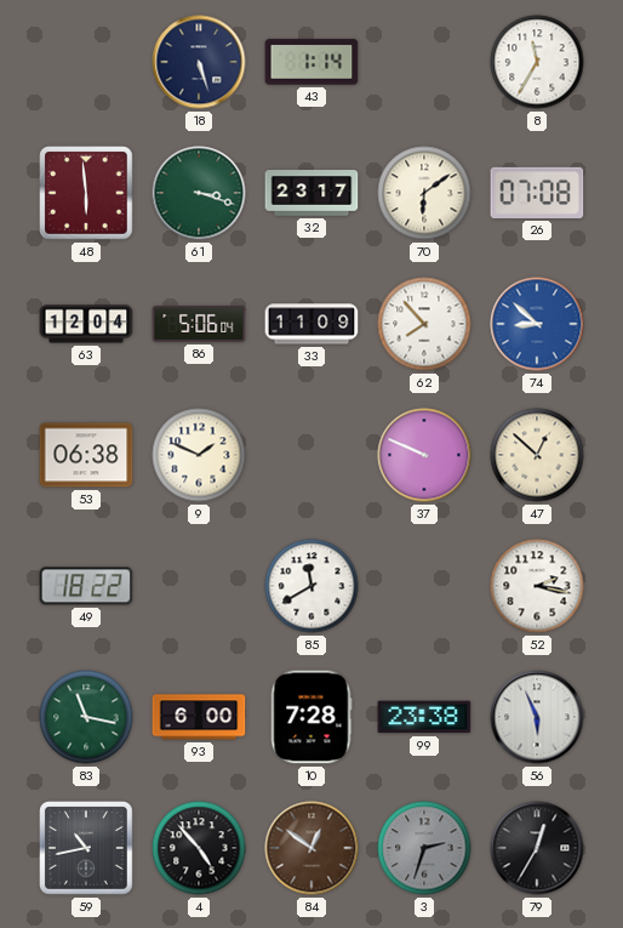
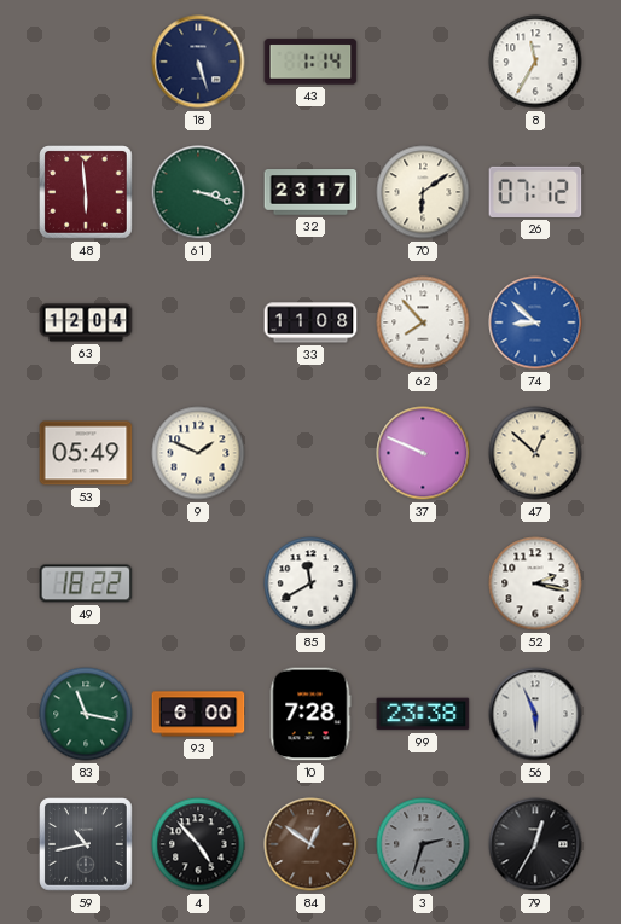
26: 07:08 -> 07:12 (535, 192)
86: 5:06 -> none (199, 324)
33: 11:09 -> 11:08 (310, 322)
53: 06:38 -> 05:49 (86, 453)
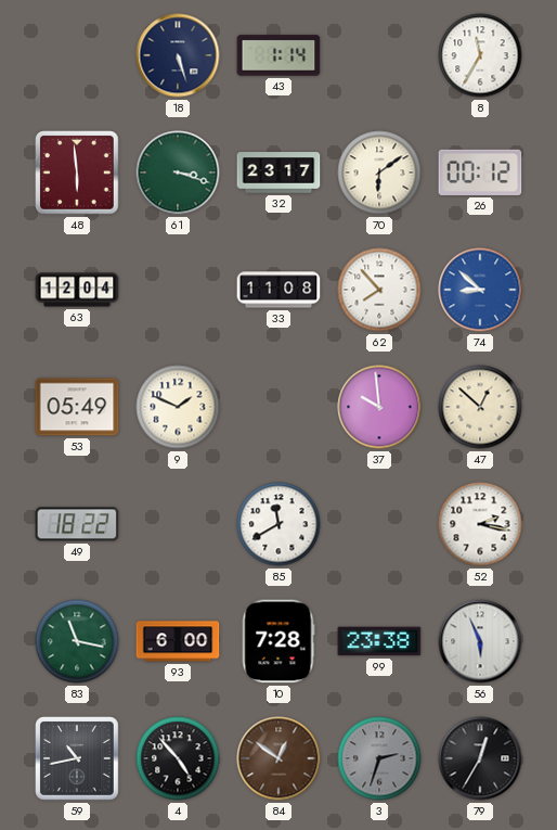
26: 07:12 -> 00:12 (480, 173)
37: 9:49 -> 9:59 (379, 407)
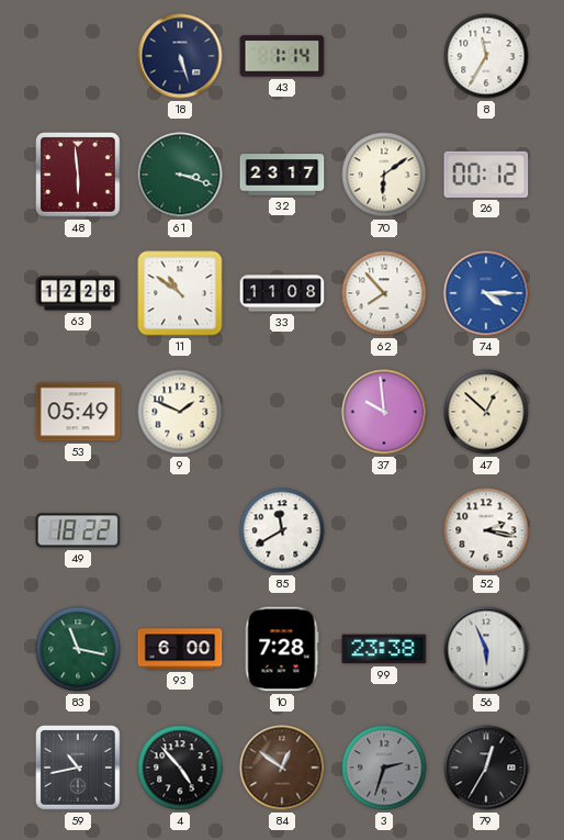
63: 12:04 -> 12:28 (78, 293)
11: none -> 10:51 (180, 293)
74: 8:52 -> 4:15 (486, 293)
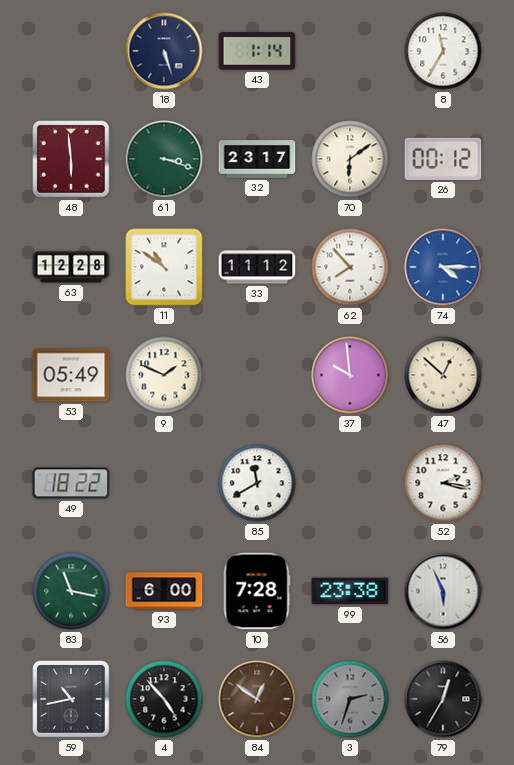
33: 11:08 -> 11:12 (257, 267)
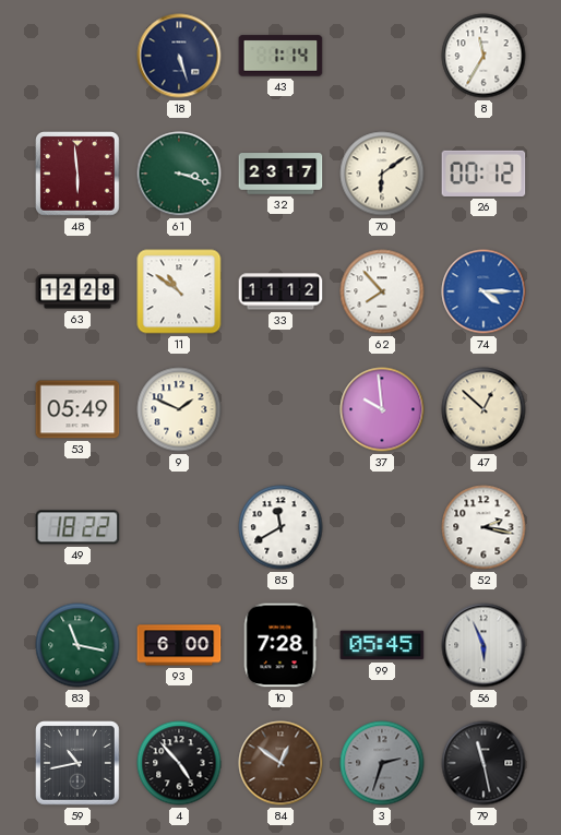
99: 23:38 -> 05:45 (382, 645)
79: 12:35 -> 11:28 (484, 763)
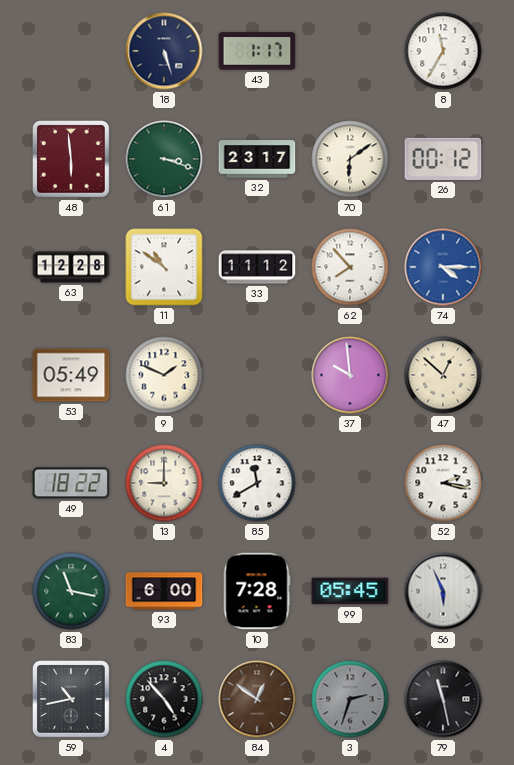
43: 1:14 -> 1:17 (257, 51)
13: none -> 9:00 (164, 483)
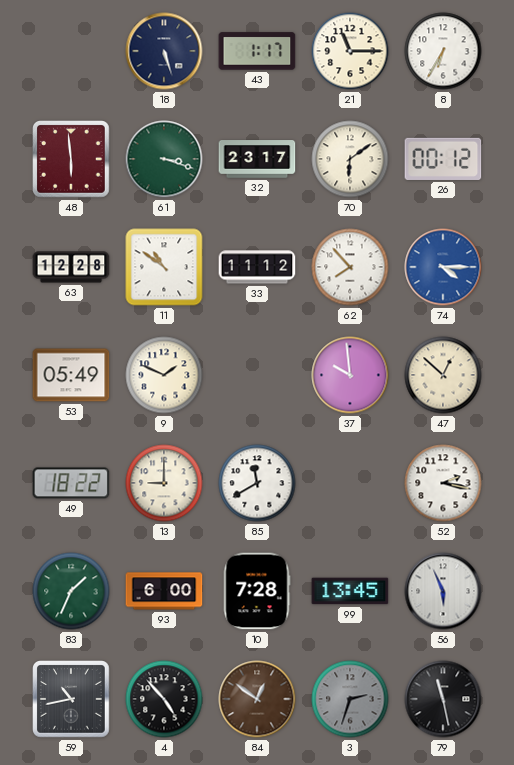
21: none -> 11:15 (350, 51)
8: 11:35 -> 6:35 (443, 51)
83: 11:17 -> 1:34 (71, 591)
99: 05:45 -> 13:45 (350, 591)
